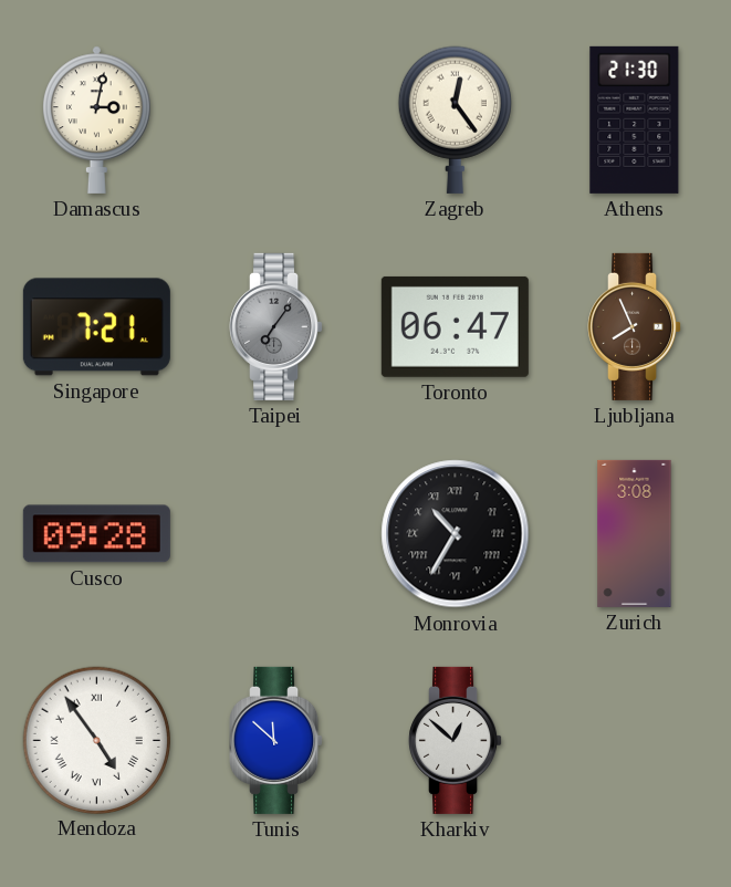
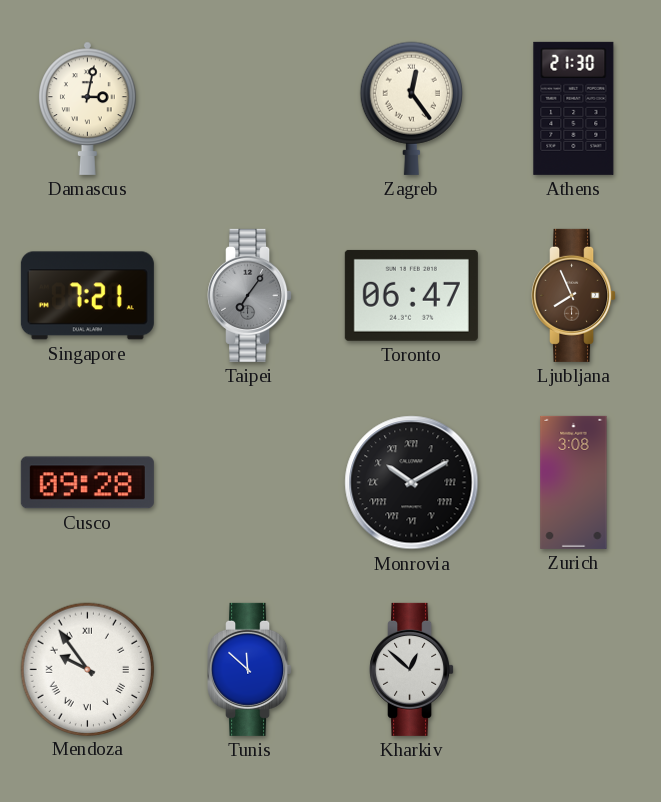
Monrovia: 10:35 -> 10:10 (412, 483)
Mendoza: 4:54 -> 9:54 (87, 669)
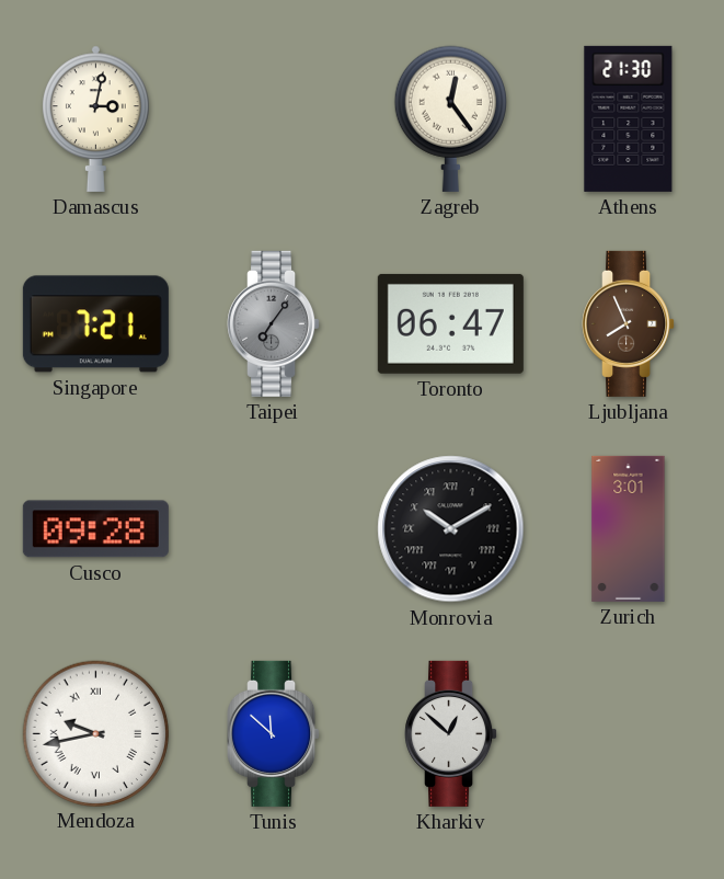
Zurich: 3:08 -> 3:01 (629, 528)
Mendoza: 9:54 -> 9:43 (95, 733)
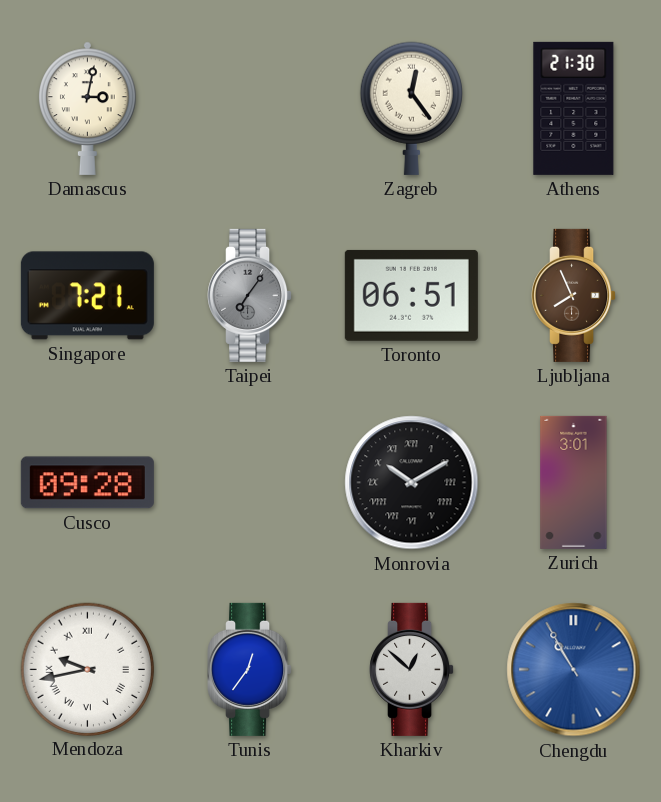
Toronto: 06:47 -> 06:51 (411, 295)
Tunis: 11:52 -> 12:36 (250, 669)
Chengdu: none -> 10:55 (574, 670)
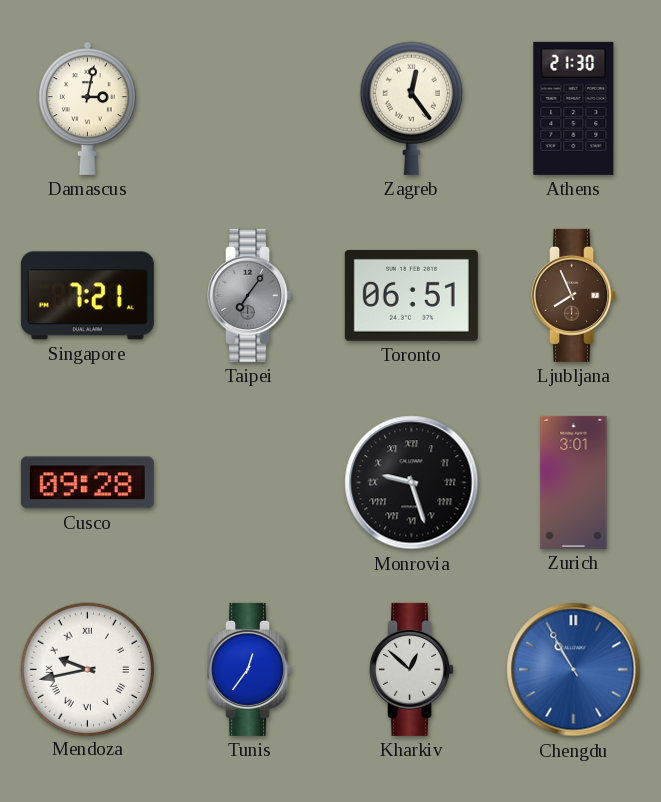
Monrovia: 10:10 -> 9:27 (412, 483)
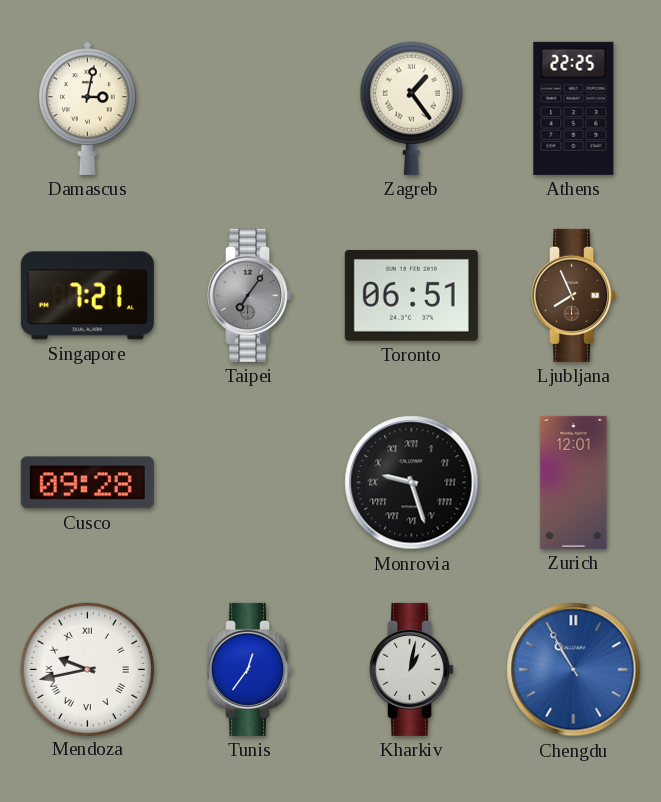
Zagreb: 12:24 -> 1:24 (411, 108)
Athens: 21:30 -> 22:25 (574, 108)
Zurich: 3:01 -> 12:01 (574, 482)
Kharkiv: 12:52 -> 1:02 (412, 669)
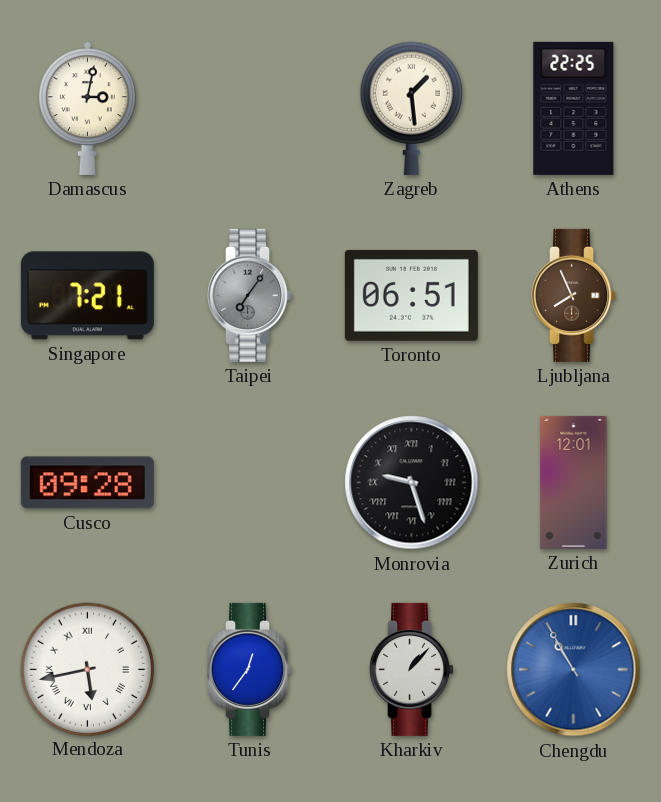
Zagreb: 1:24 -> 1:29 (411, 108)
Mendoza: 9:43 -> 5:43 (87, 669)
Kharkiv: 1:02 -> 1:07 (412, 669)
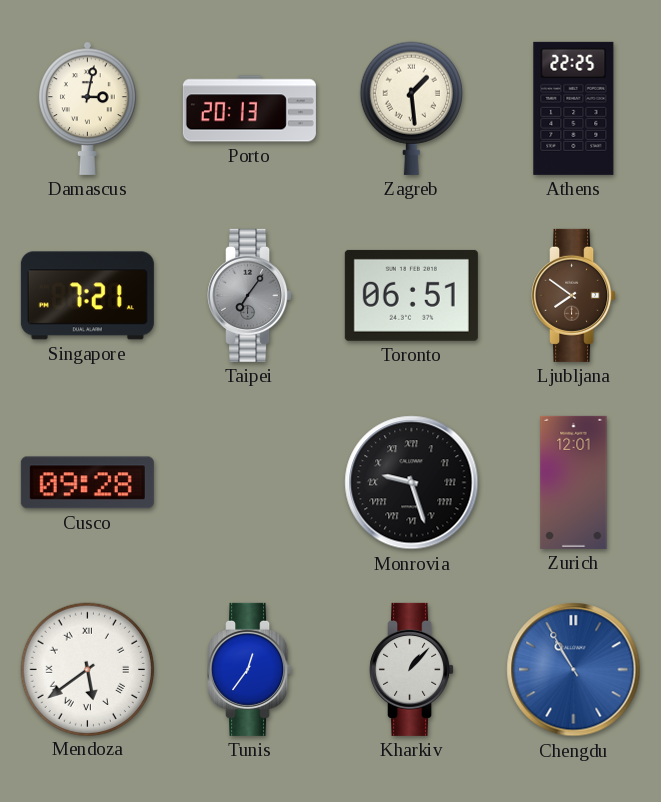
Porto: none -> 20:13 (249, 109)
Ljubljana: 7:56 -> 7:51 (574, 295)
Mendoza: 5:43 -> 5:39 (87, 669)
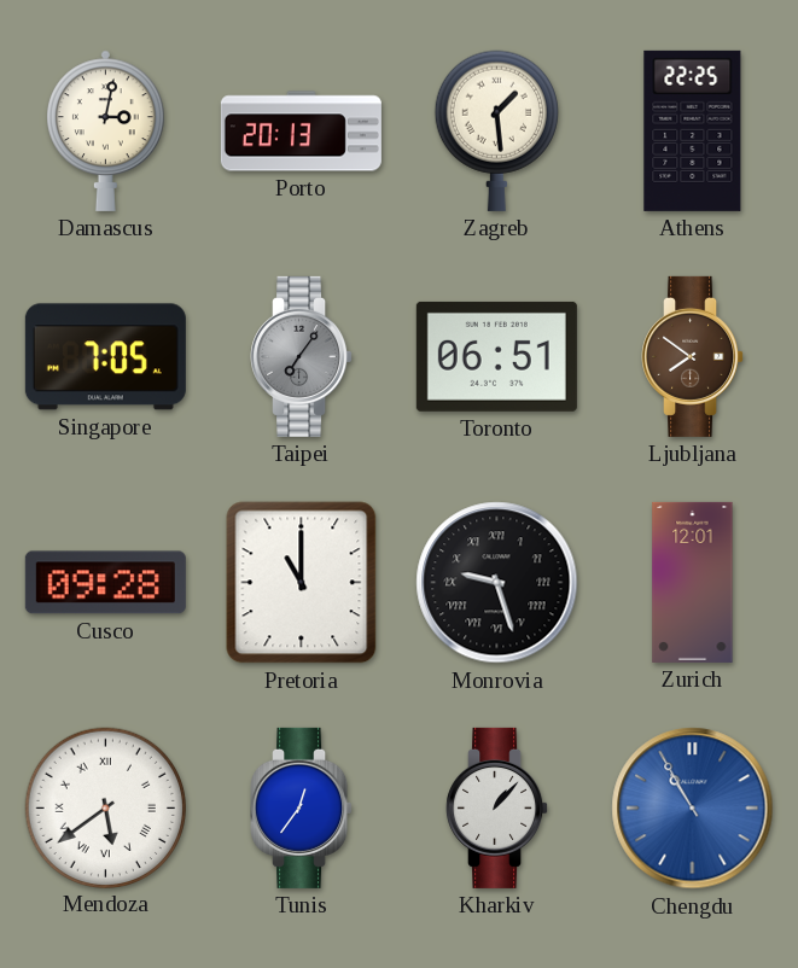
Singapore: 7:21 -> 7:05 (105, 357)
Pretoria: none -> 11:00 (302, 583)
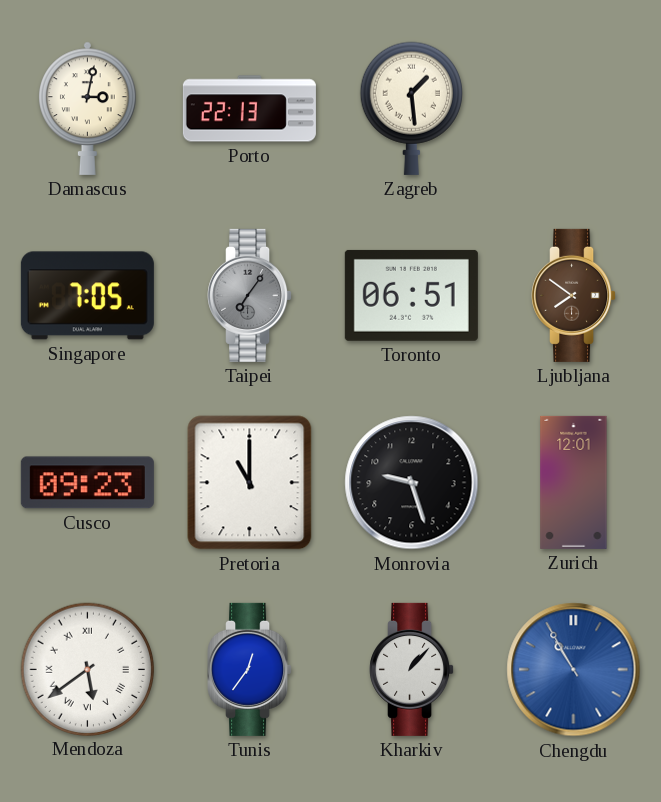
Porto: 20:13 -> 22:13 (249, 109)
Athens: 22:25 -> none (693, 130)
Cusco: 09:28 -> 09:23 (87, 483)
Monrovia numerals: Roman -> Arabic (412, 483)
